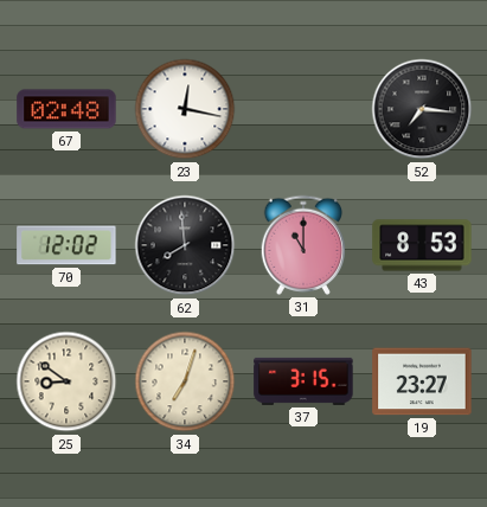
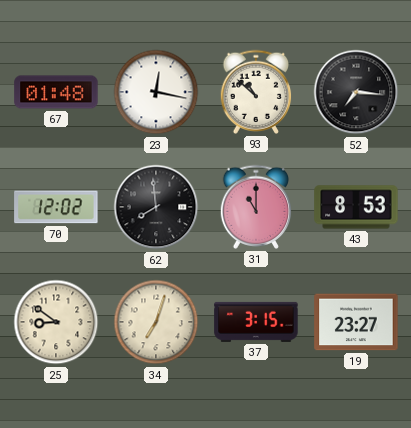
67: 02:48 -> 01:48 (56, 92)
93: none -> 10:52 (256, 92)
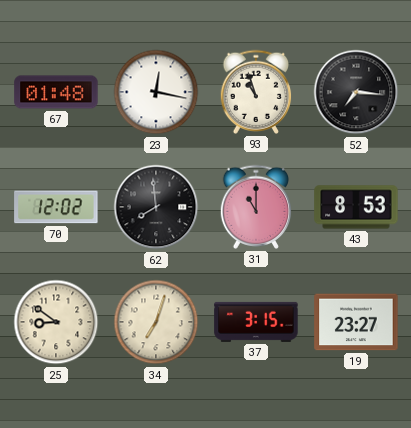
93: 10:52 -> 10:57 (256, 92)
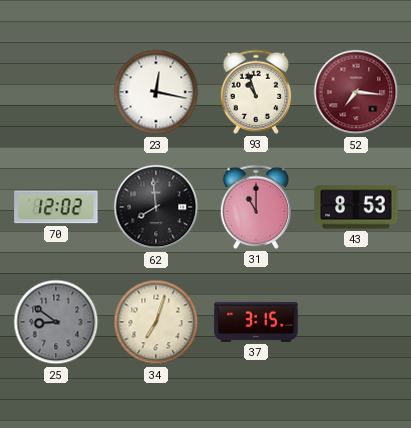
67: 01:48 -> none (56, 92)
52 dial: black -> burgundy (356, 92)
25 dial: cream -> grey (56, 322)
19: 23:27 -> none (356, 322)
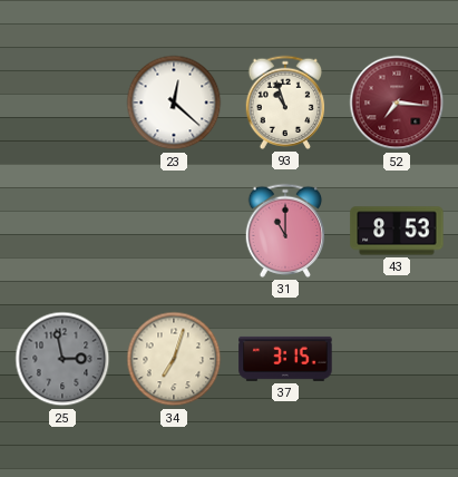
23: 12:17 -> 12:22 (174, 103)
70: 12:02 -> none (56, 207)
62: 7:59 -> none (156, 207)
25: 8:51 -> 2:58 (62, 359)
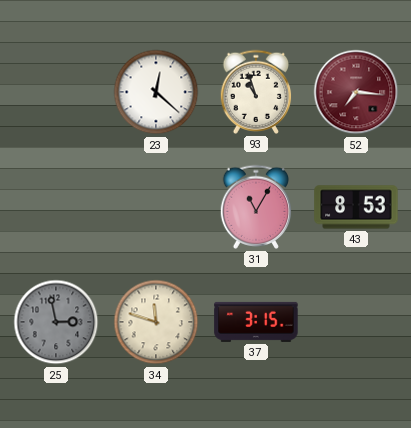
31: 11:00 -> 11:05 (256, 207)
34: 7:03 -> 11:48 (156, 322)
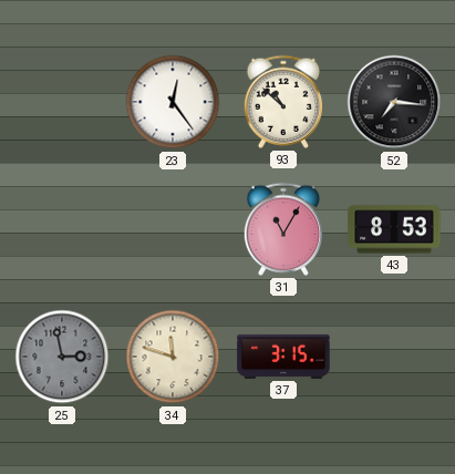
23: 12:22 -> 12:24 (173, 102)
93: 10:57 -> 10:52 (283, 102)
52 dial: burgundy -> black (394, 102)
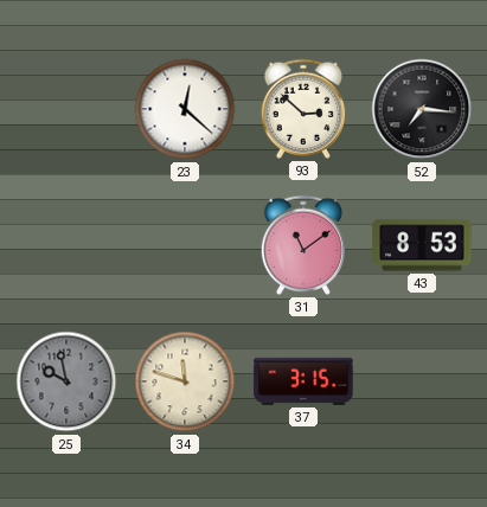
23: 12:24 -> 12:22 (185, 109)
93: 10:52 -> 2:52 (303, 109)
31: 11:05 -> 11:09 (303, 245)
25: 2:58 -> 9:58 (66, 381)
